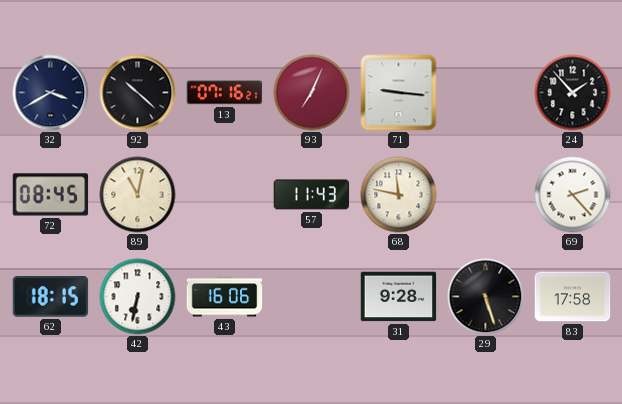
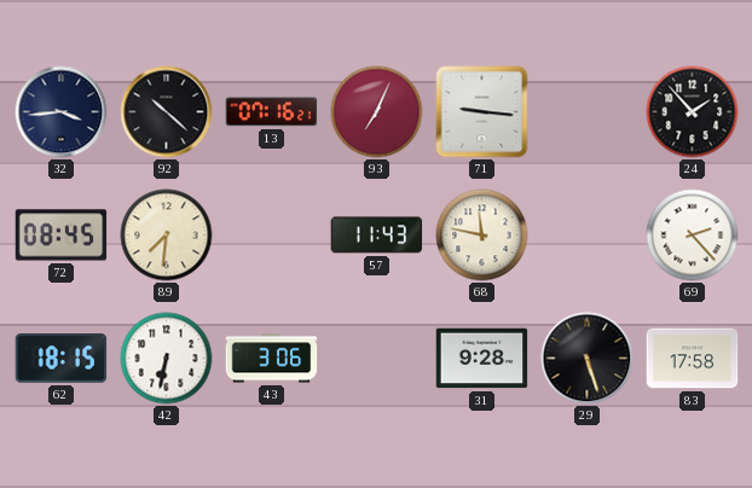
32: 3:40 -> 3:44 (62, 112)
89: 11:02 -> 7:31 (167, 236)
43: 16:06 -> 3:06 (272, 359)
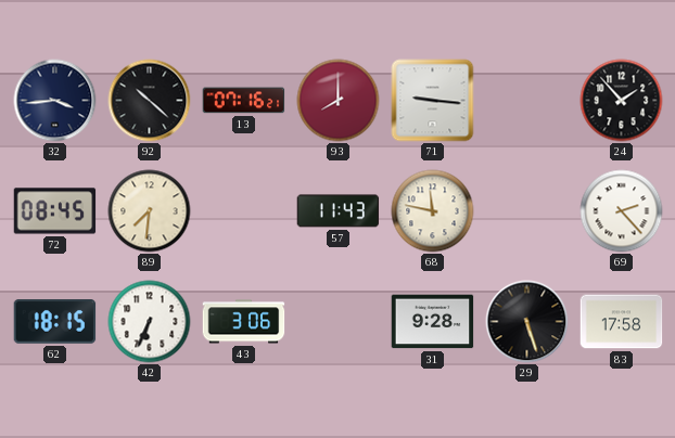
93: 7:04 -> 8:00 (339, 101)
42: 6:32 -> 6:34 (150, 322)
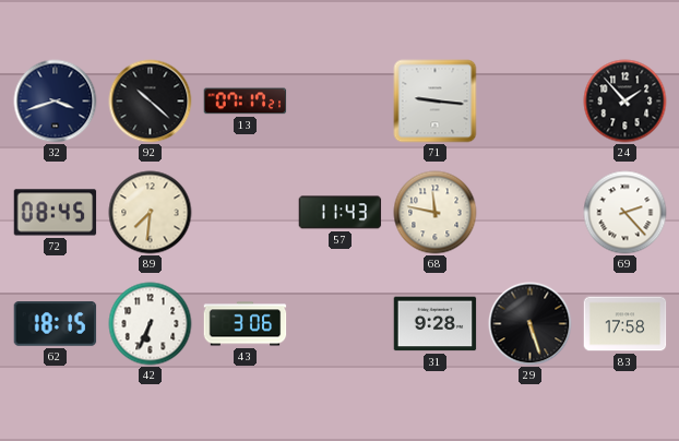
32: 3:44 -> 3:42 (56, 102)
13: 07:16 -> 07:17 (246, 102)
93: 8:00 -> none (339, 101)
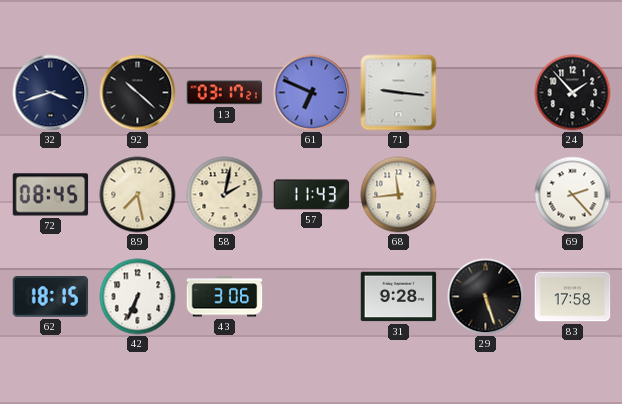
13: 07:17 -> 03:17 (225, 93)
61: none -> 6:49 (312, 93)
89: 7:31 -> 7:28 (138, 195)
58: none -> 2:02 (225, 195)
68: 11:47 -> 11:44 (399, 195)
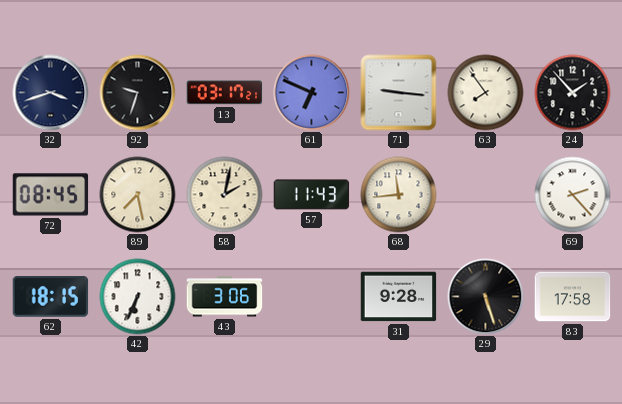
92: 10:22 -> 9:33 (138, 93)
63: none -> 7:54 (486, 93)
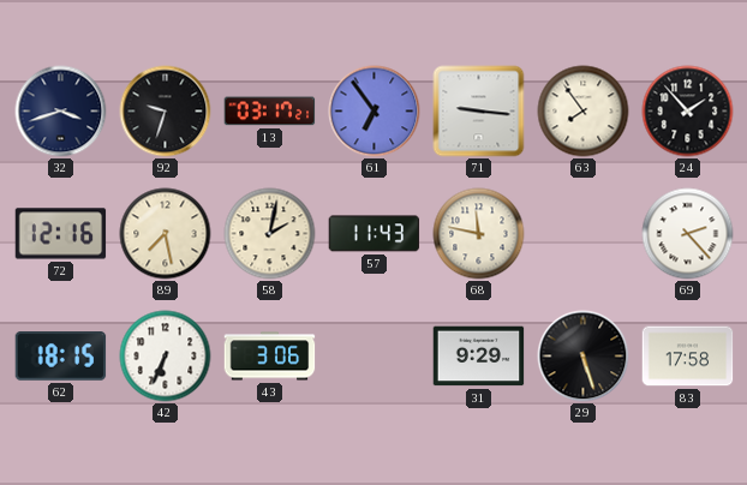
61: 6:49 -> 6:54 (375, 112)
72: 08:45 -> 12:16 (61, 234)
68: 11:44 -> 11:47 (479, 234)
31: 9:28 -> 9:29 (479, 357)
